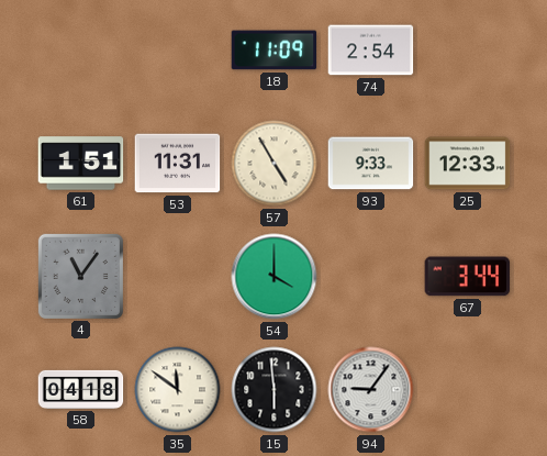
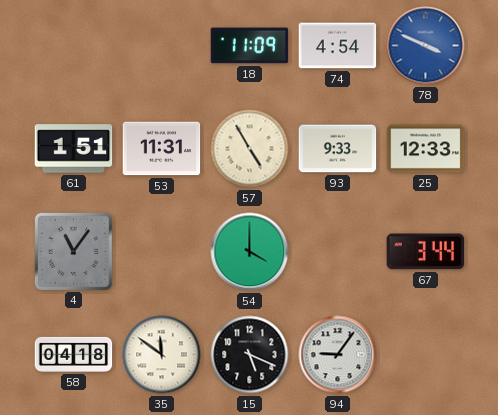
74: 2:54 -> 4:54 (338, 46)
78: none -> 3:49 (426, 46)
15: 5:59 -> 5:19 (250, 355)
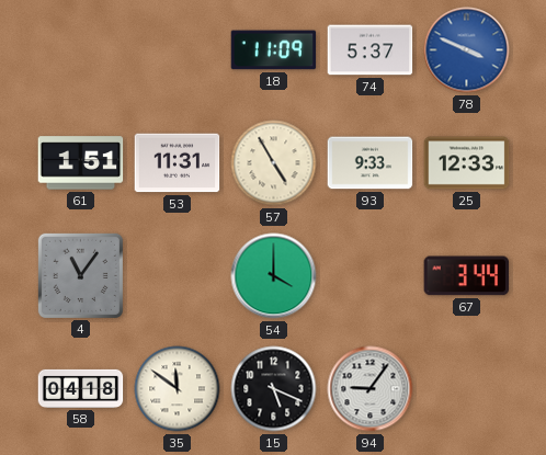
74: 4:54 -> 5:37 (371, 50)
